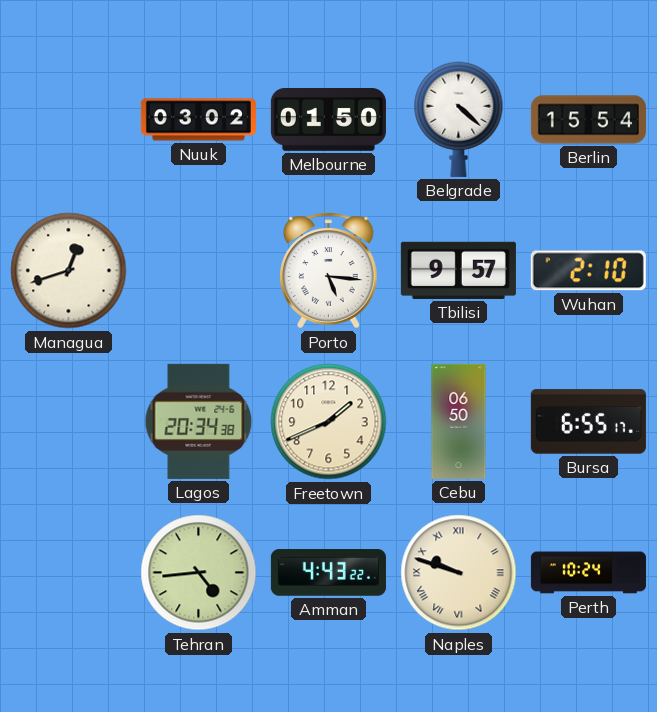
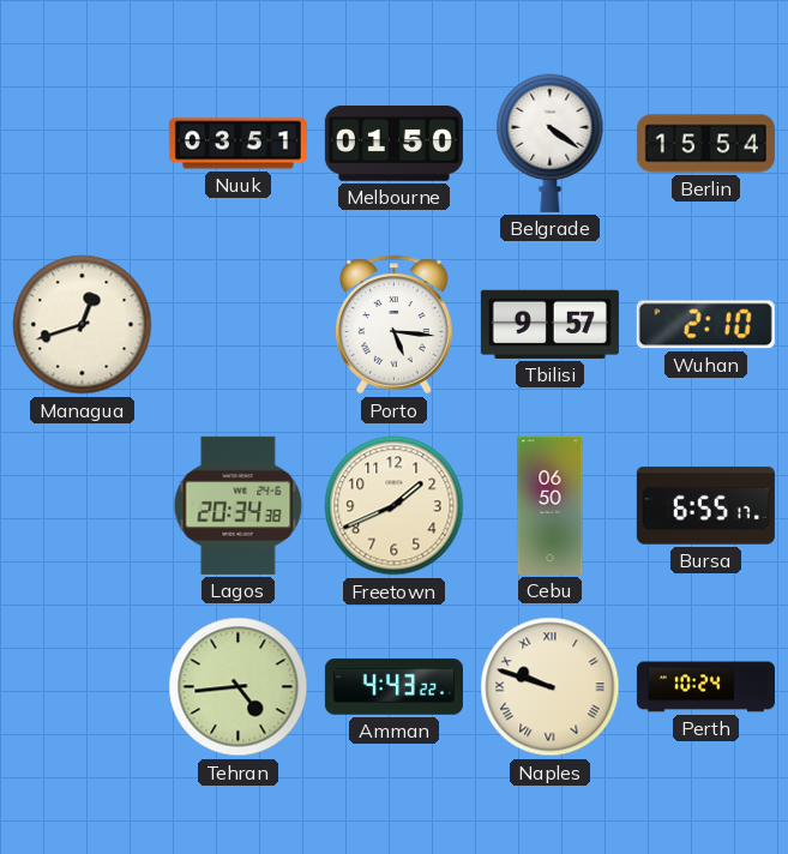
Nuuk: 03:02 -> 03:51 (237, 144)
Belgrade: 4:22 -> 4:21 (551, 143)
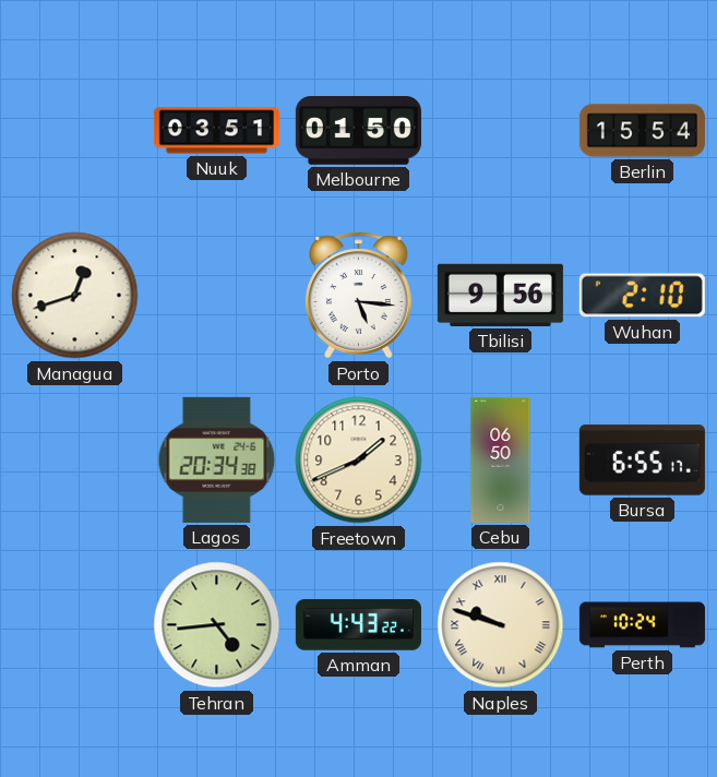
Belgrade: 4:21 -> none (551, 143)
Tbilisi: 9:57 -> 9:56 (500, 295)
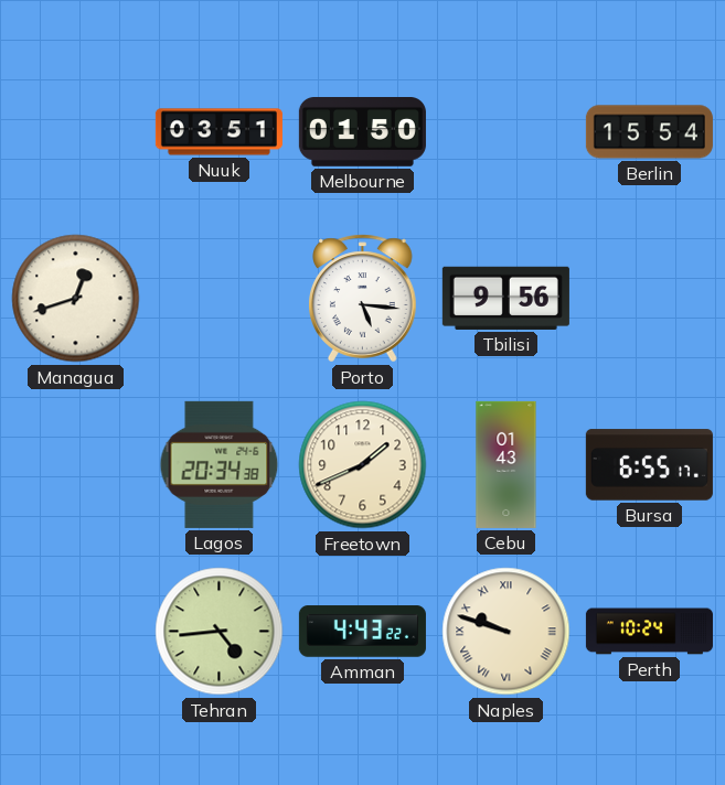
Wuhan: 2:10 -> none (642, 296)
Cebu: 06:50 -> 01:43 (507, 464)
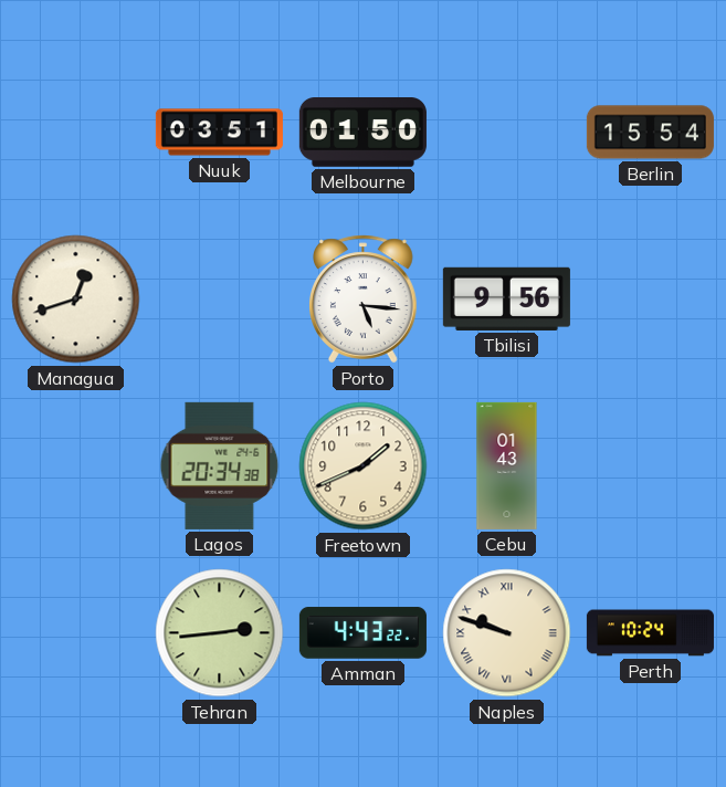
Bursa: 6:55 -> none (649, 465)
Tehran: 4:44 -> 2:44 (220, 633)
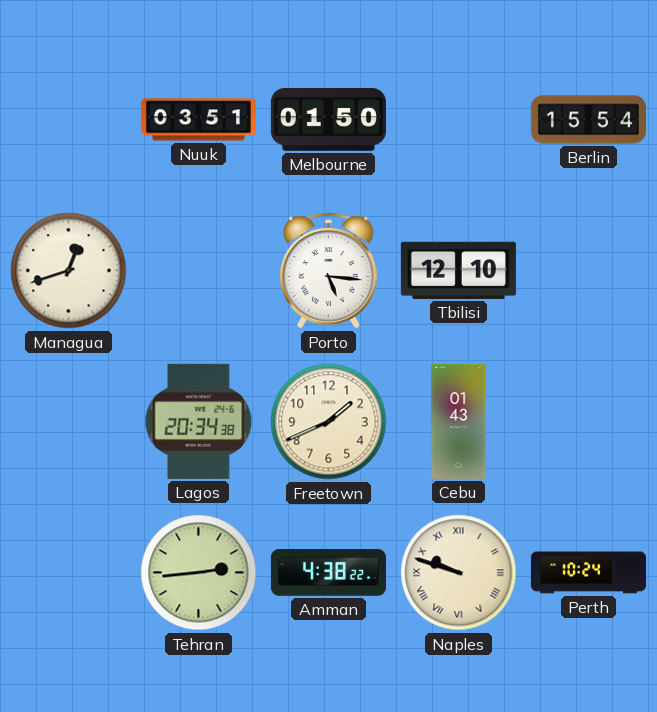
Tbilisi: 9:56 -> 12:10 (458, 270)
Amman: 4:43 -> 4:38 (328, 573)
